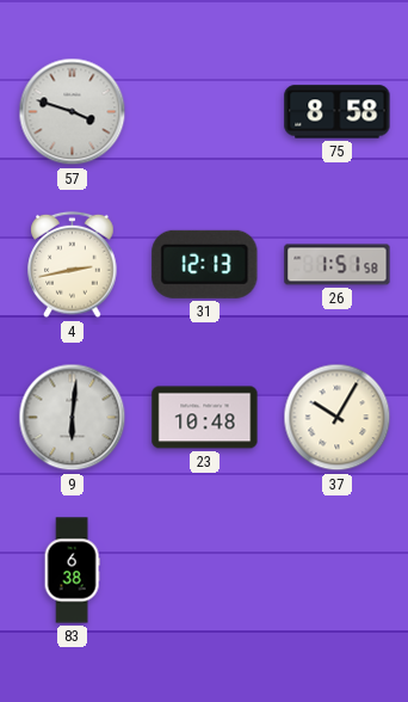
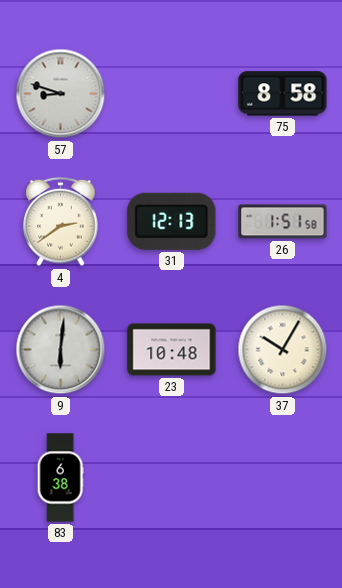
57: 3:48 -> 8:48 (61, 94)
4: 2:43 -> 2:39 (61, 222)
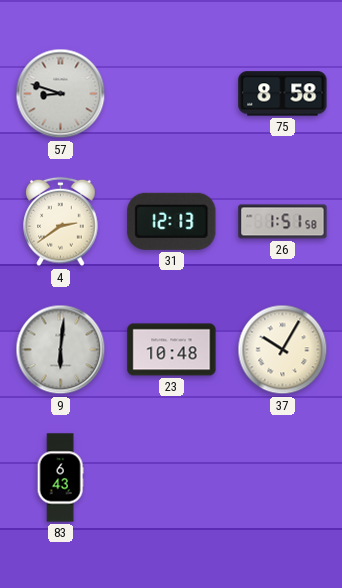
83: 6:38 -> 6:43 (60, 478)
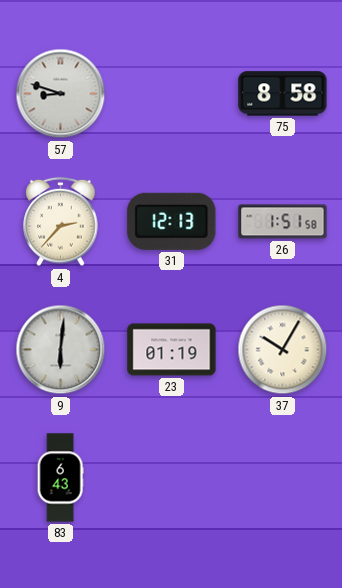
4: 2:39 -> 2:37 (61, 222)
23: 10:48 -> 01:19 (172, 350)
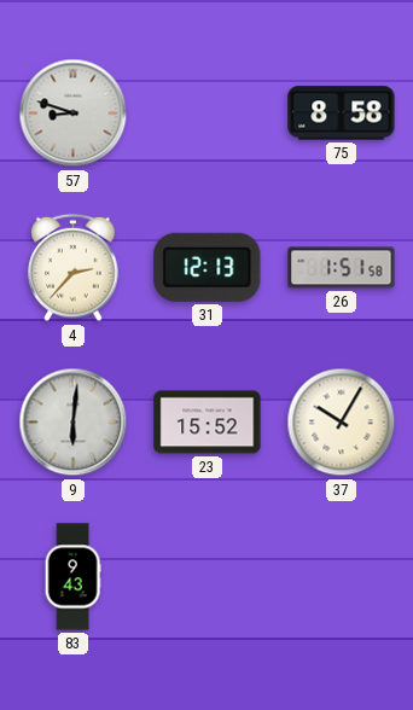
23: 01:19 -> 15:52 (208, 423)
83: 6:43 -> 9:43 (72, 577)
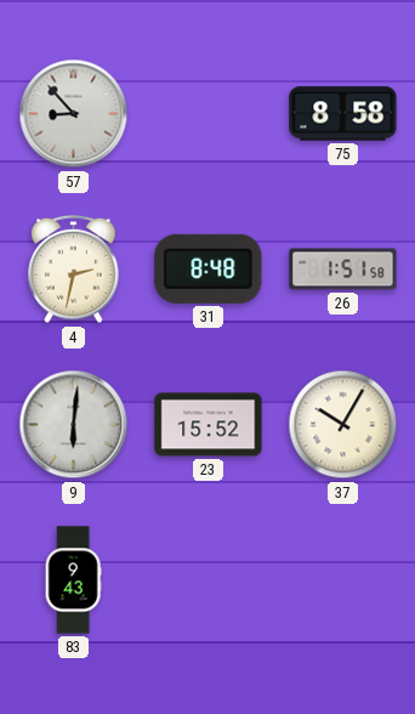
57: 8:48 -> 8:53 (74, 114)
4: 2:37 -> 2:32 (74, 270)
31: 12:13 -> 8:48 (209, 268)
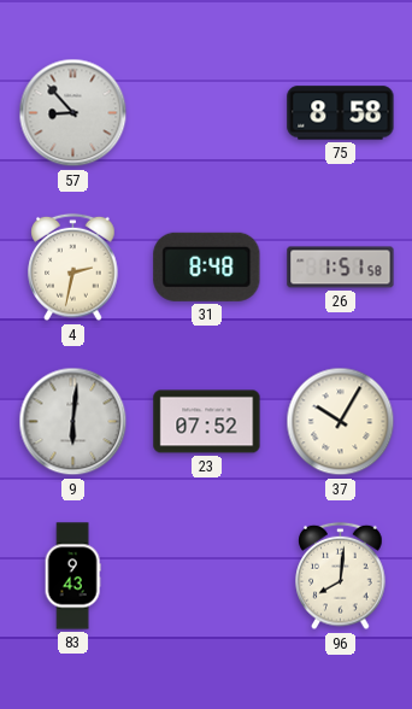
23: 15:52 -> 07:52 (207, 422)
96: none -> 8:01 (341, 576)
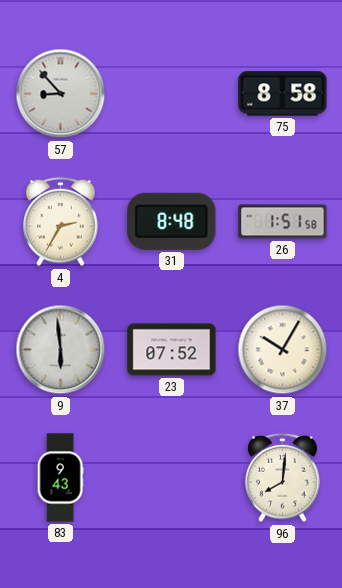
4: 2:32 -> 2:35 (61, 222)
9: 6:01 -> 5:59 (61, 350)
